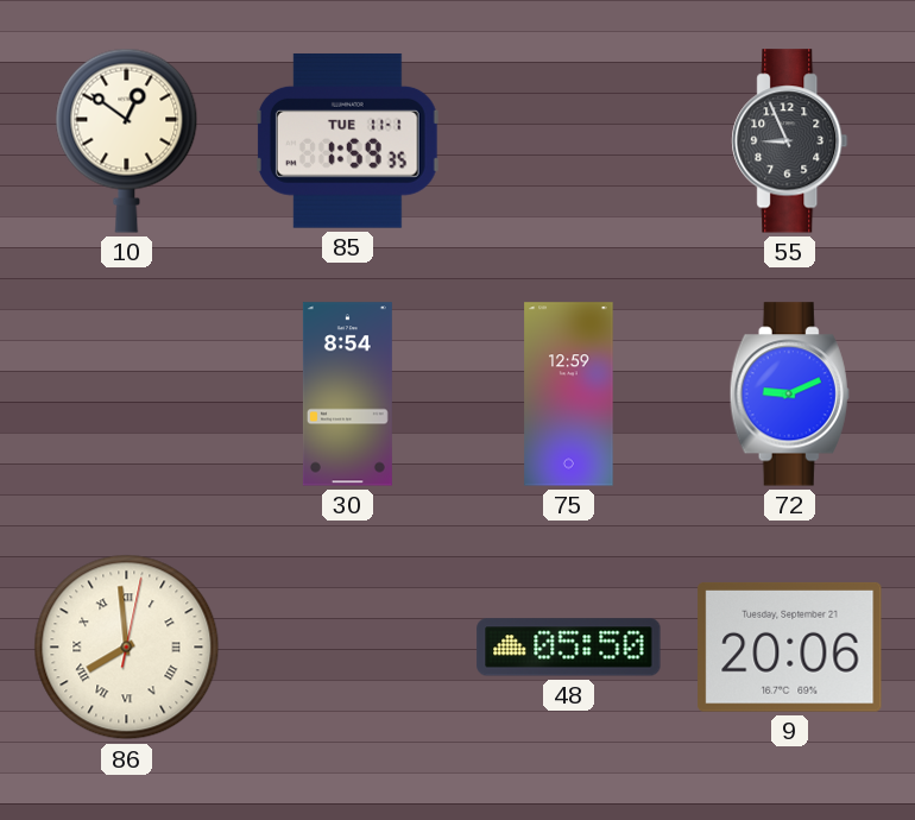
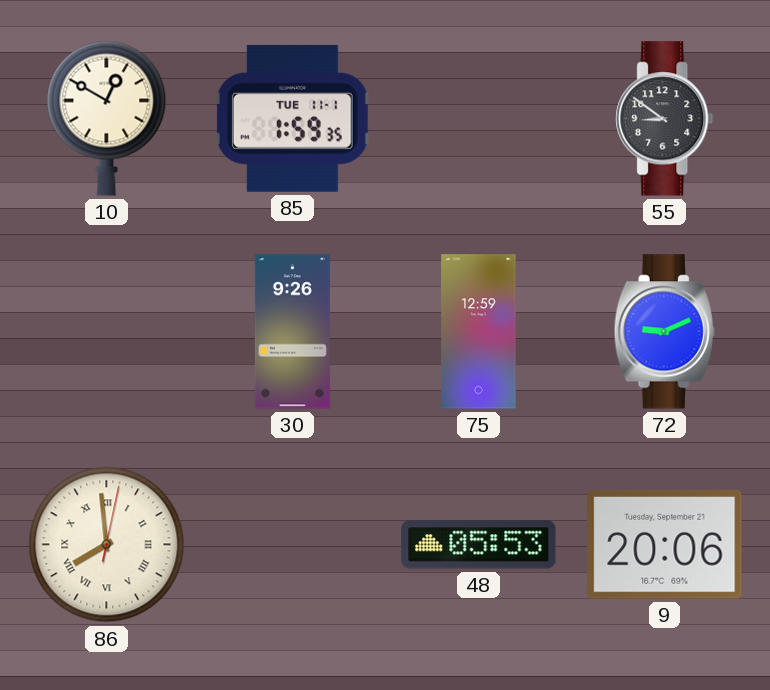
10: 12:51 -> 12:50 (107, 118)
55: 8:56 -> 8:51 (665, 119)
30: 8:54 -> 9:26 (292, 332)
48: 05:50 -> 05:53 (479, 545)
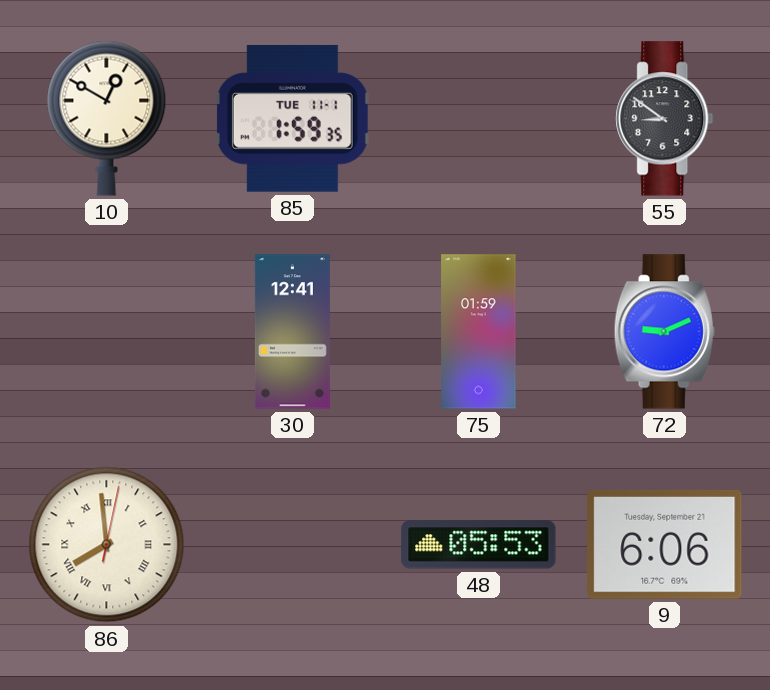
30: 9:26 -> 12:41 (292, 332)
75: 12:59 -> 01:59 (479, 332)
9: 20:06 -> 6:06 (665, 544)
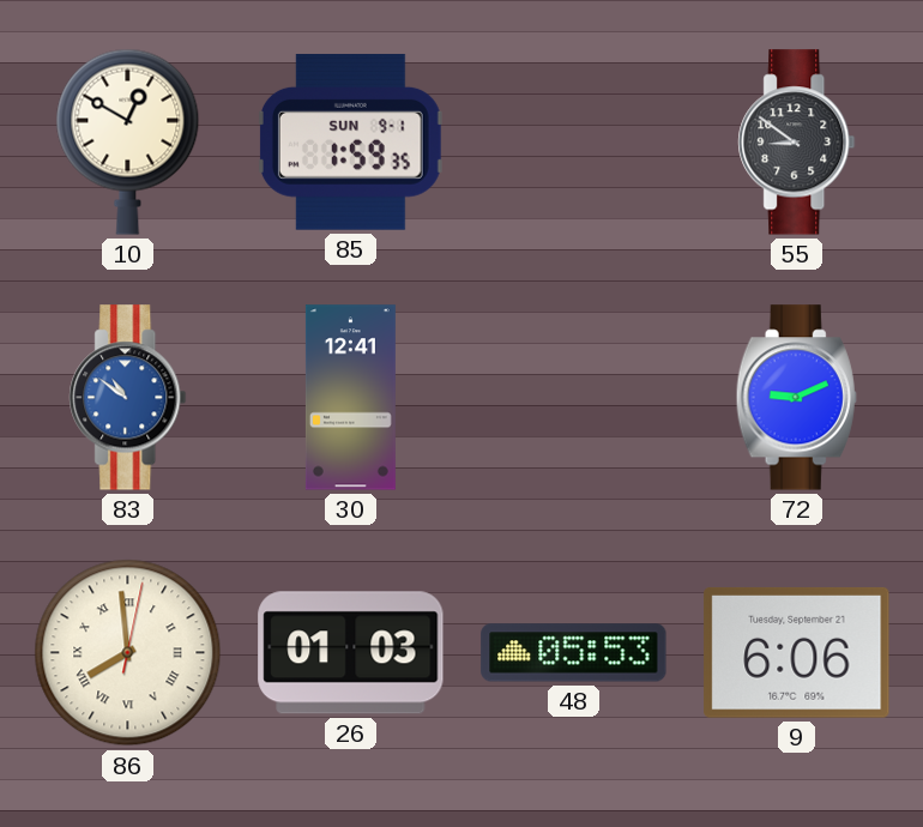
85 date: TUE 11-1 -> SUN 9-1 (350, 141)
83: none -> 10:51 (128, 398)
75: 01:59 -> none (479, 332)
26: none -> 01:03 (351, 653)
